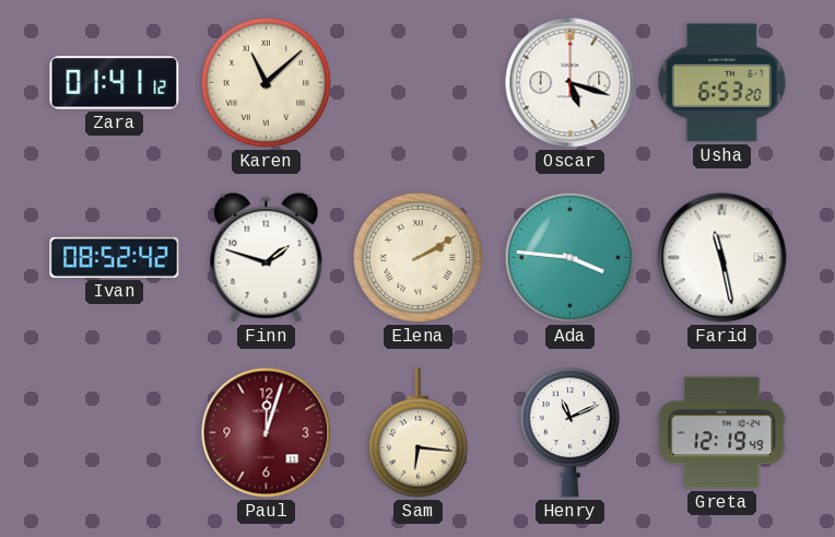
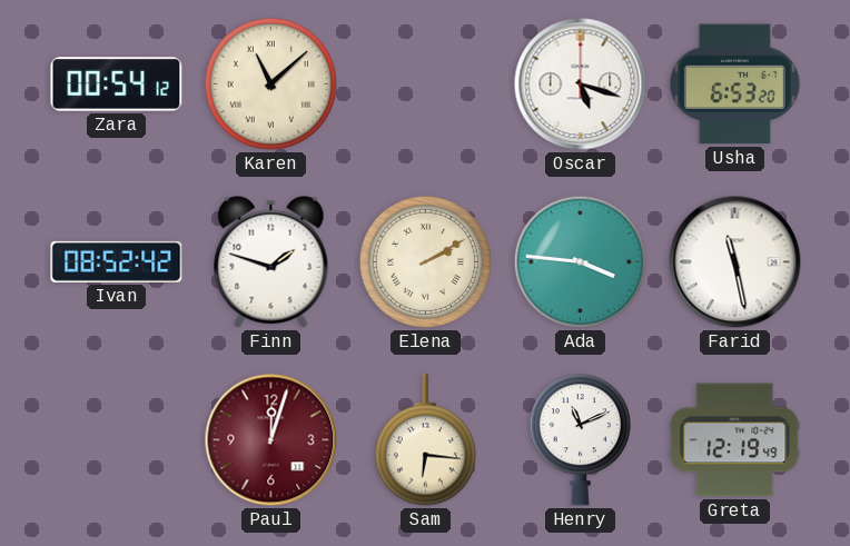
Zara: 01:41 -> 00:54 (117, 85)
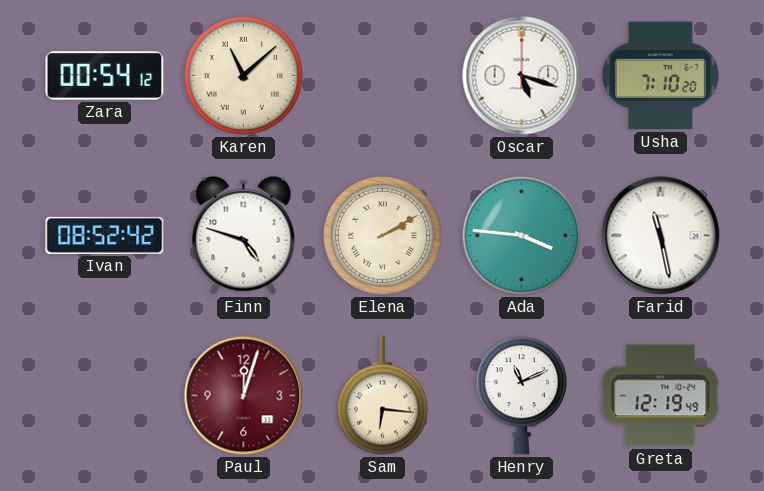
Usha: 6:53 -> 7:10 (660, 76)
Finn: 1:48 -> 4:48 (244, 235)
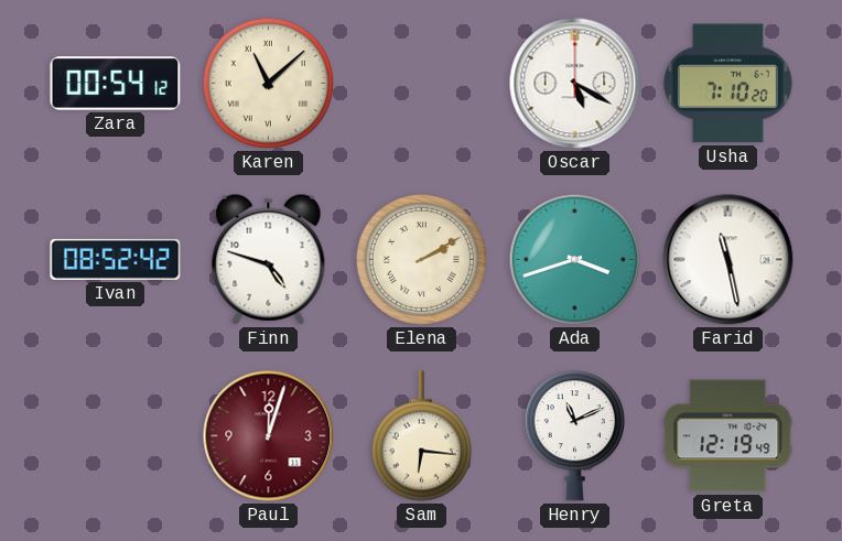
Oscar: 5:18 -> 5:20 (575, 84)
Ada: 3:46 -> 3:42 (574, 259)
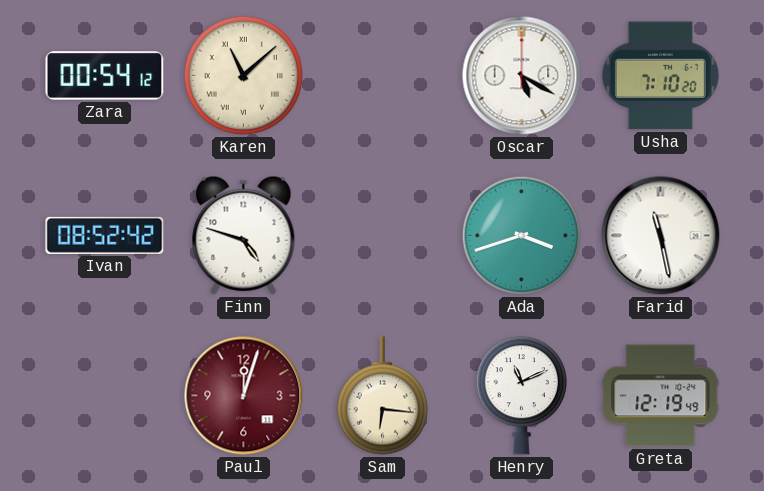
Elena: 2:10 -> none (421, 259)
